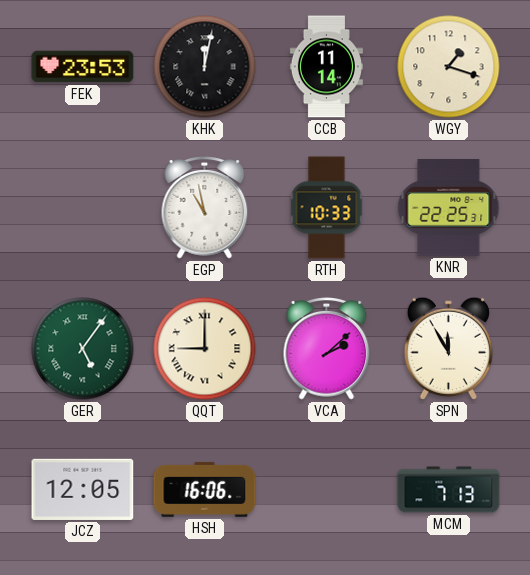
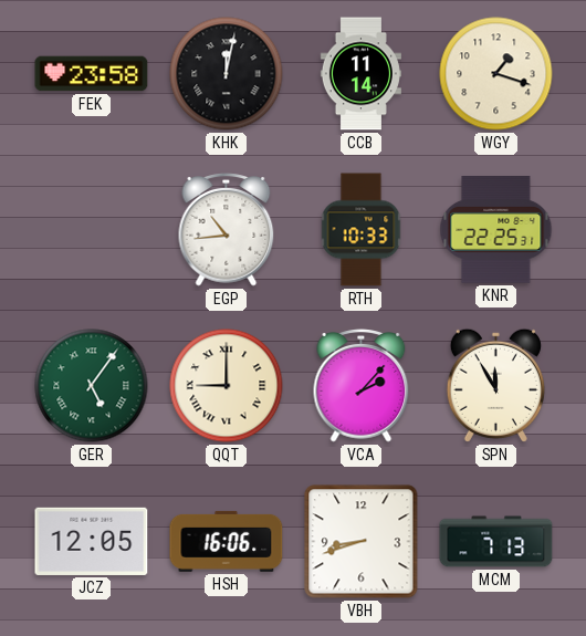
FEK: 23:53 -> 23:58 (92, 74)
EGP: 10:58 -> 10:44 (227, 230)
VCA: 2:08 -> 2:07 (362, 386)
VBH: none -> 8:42 (362, 542)
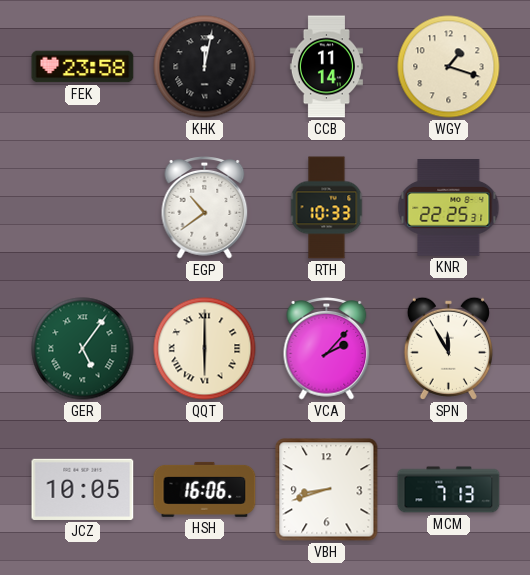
EGP: 10:44 -> 10:39 (205, 208)
QQT: 9:00 -> 6:00 (205, 349)
JCZ: 12:05 -> 10:05 (83, 489)
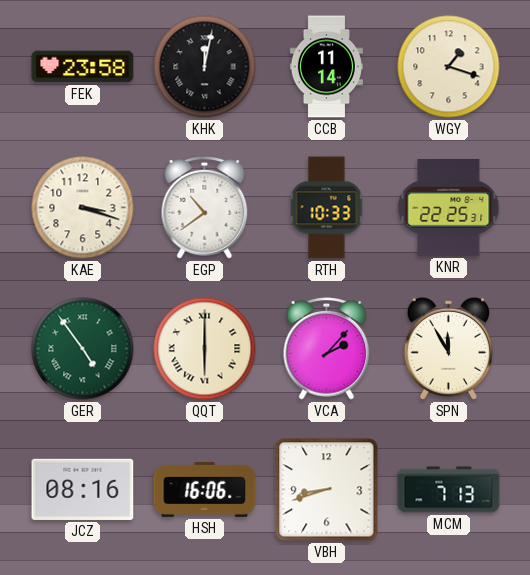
KAE: none -> 3:18 (83, 208)
GER: 5:06 -> 4:54 (83, 349)
JCZ: 10:05 -> 08:16 (83, 489)
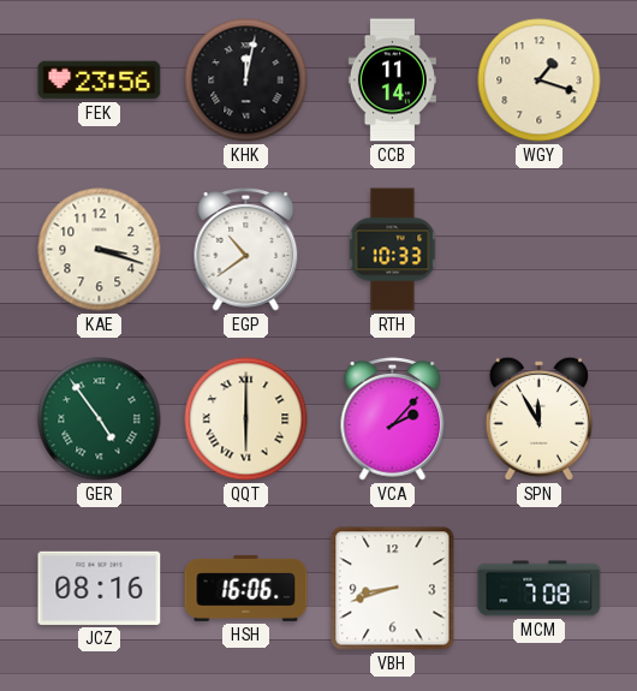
FEK: 23:58 -> 23:56 (100, 81)
KNR: 22:25 -> none (449, 208)
MCM: 7:13 -> 7:08 (540, 589)
